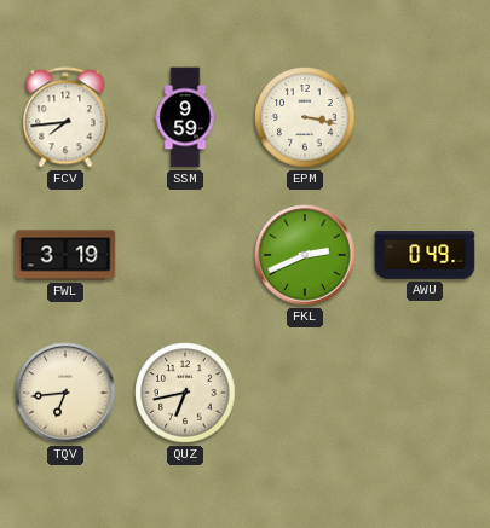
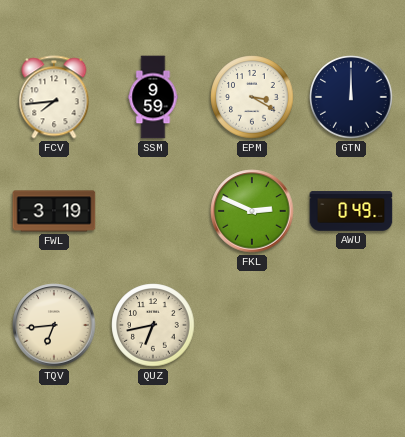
EPM: 3:17 -> 3:20 (252, 97)
GTN: none -> 12:00 (351, 97)
FKL: 2:41 -> 2:49 (252, 211)
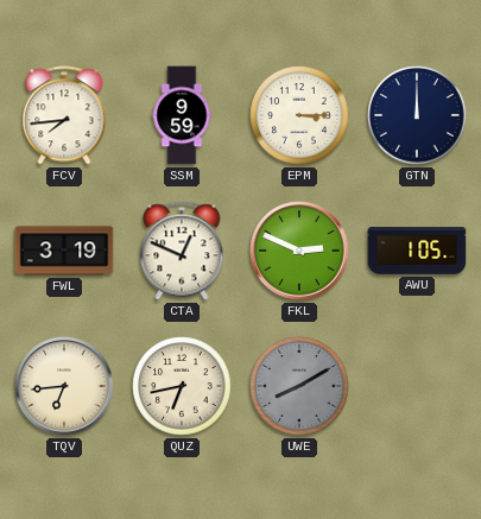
EPM: 3:20 -> 3:15 (299, 115)
CTA: none -> 12:49 (182, 251)
AWU: 0:49 -> 1:05 (417, 251)
UWE: none -> 8:10 (299, 386)
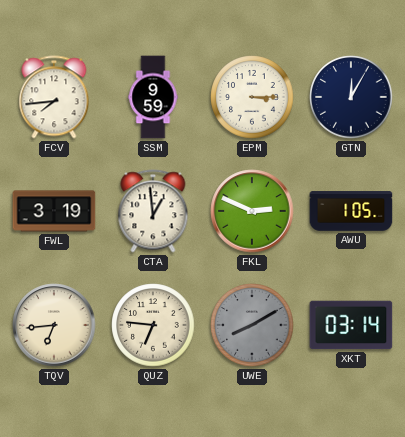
GTN: 12:00 -> 12:05 (351, 97)
CTA: 12:49 -> 12:59 (153, 211)
QUZ: 6:43 -> 6:46 (153, 325)
XKT: none -> 03:14 (351, 325)
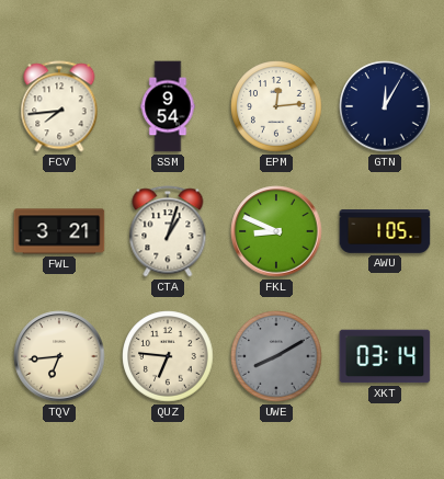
SSM: 9:59 -> 9:54 (168, 106)
EPM: 3:15 -> 12:14 (276, 106)
FWL: 3:19 -> 3:21 (59, 231)
CTA: 12:59 -> 1:03 (168, 231)
FKL: 2:49 -> 8:49 (276, 231)
